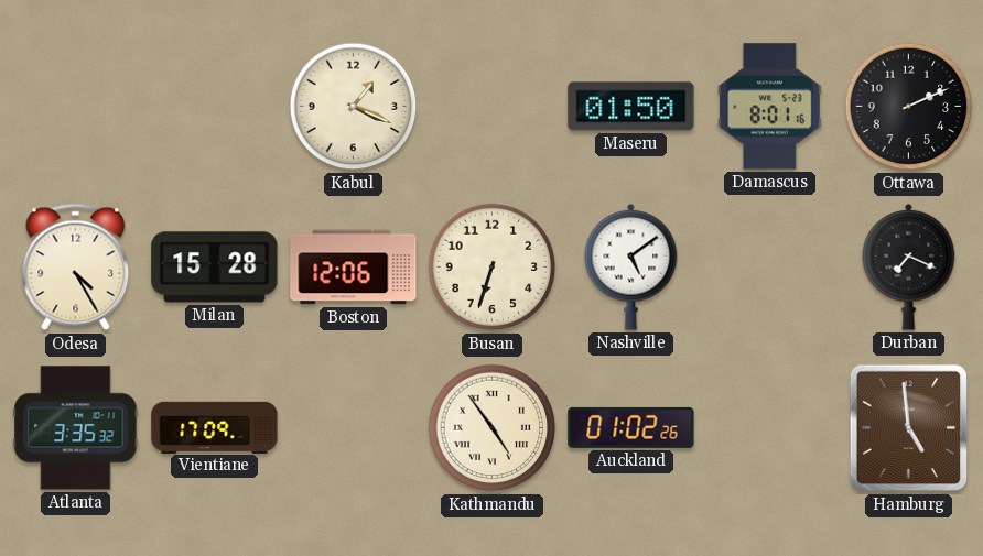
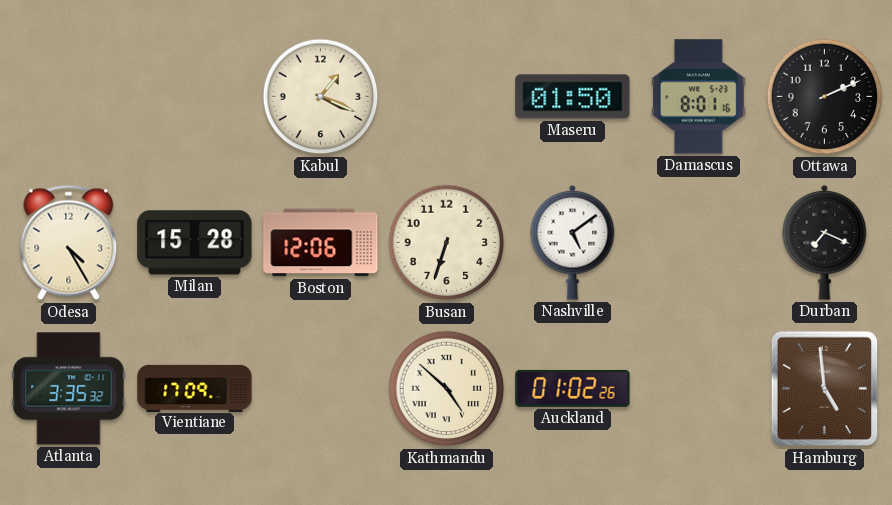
Kathmandu: 4:54 -> 4:52 (447, 389)
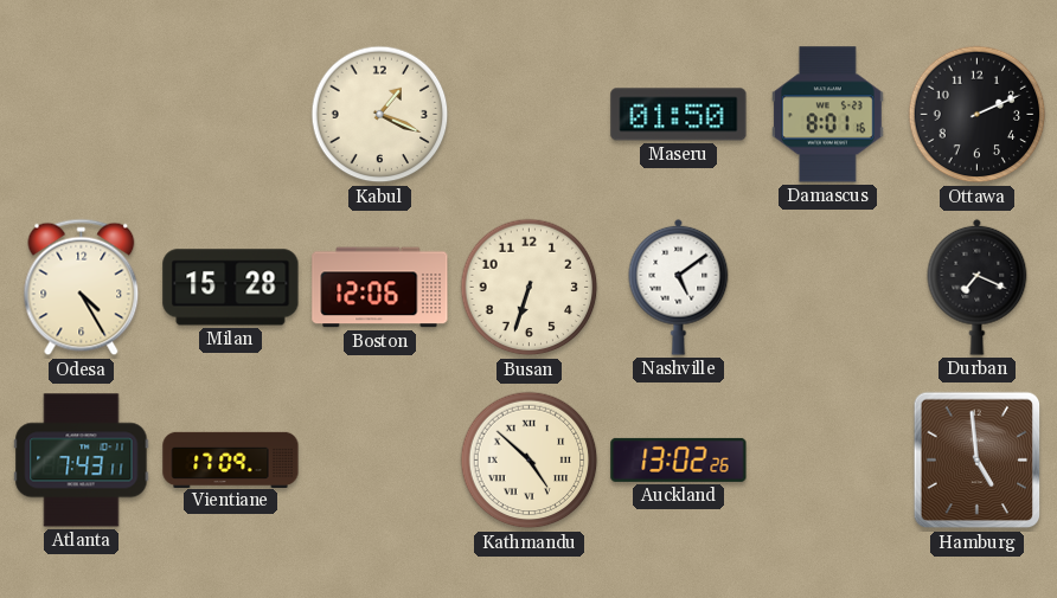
Atlanta: 3:35 -> 7:43 (82, 461)
Auckland: 01:02 -> 13:02 (679, 459)
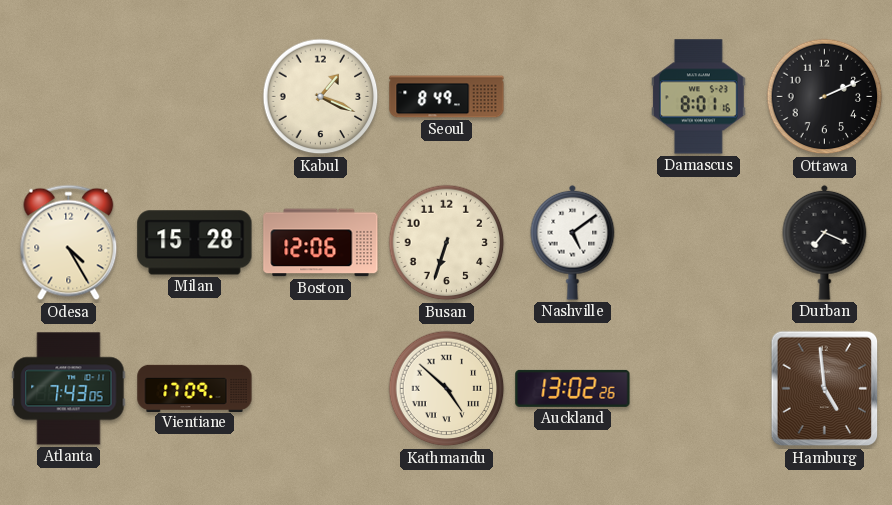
Seoul: none -> 8:49 (447, 97)
Maseru: 01:50 -> none (679, 115)
Atlanta: 7:43:11 -> 7:43:05 (69, 389)
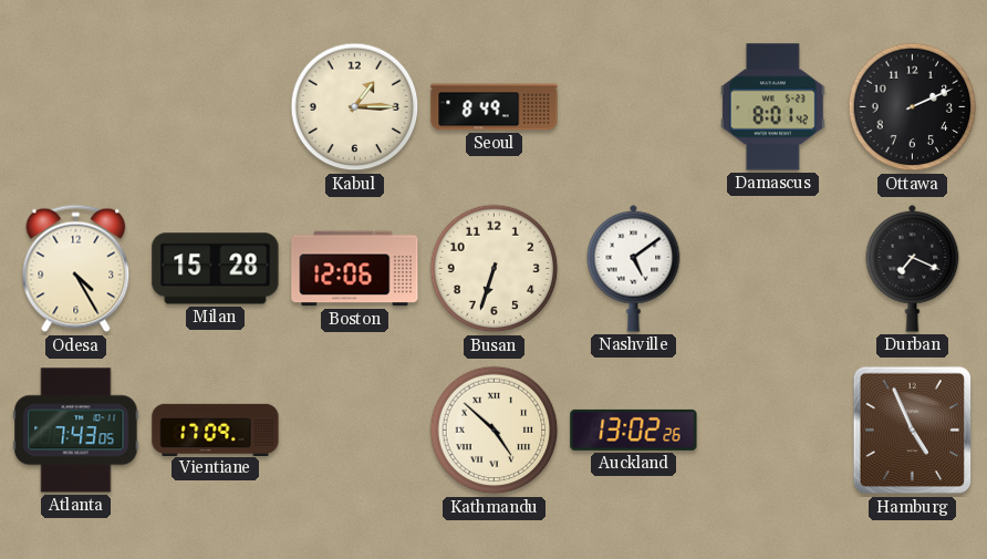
Kabul: 1:19 -> 1:15 (355, 107)
Damascus: 8:01:16 -> 8:01:42 (772, 107)
Hamburg: 4:59 -> 4:56 (913, 431)
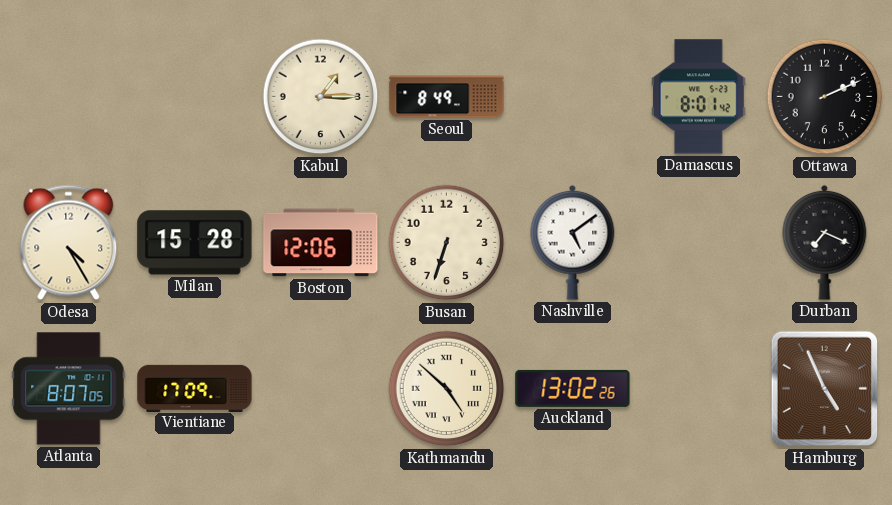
Atlanta: 7:43 -> 8:07 (69, 389)
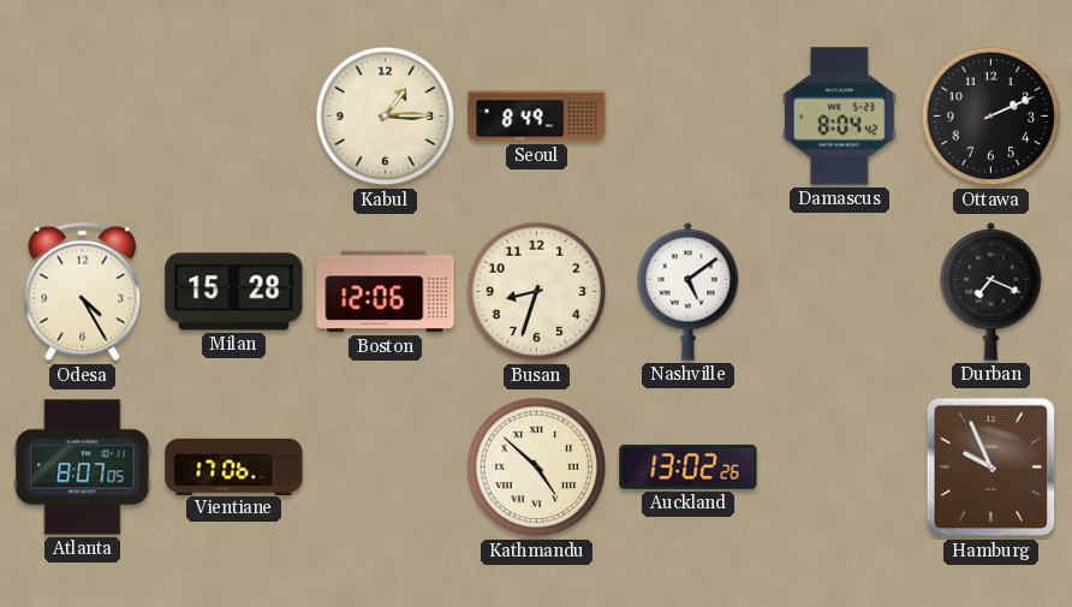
Damascus: 8:01 -> 8:04 (839, 117)
Busan: 6:33 -> 8:33 (537, 292)
Vientiane: 17:09 -> 17:06 (234, 466)
Hamburg: 4:56 -> 9:56 (991, 468)
